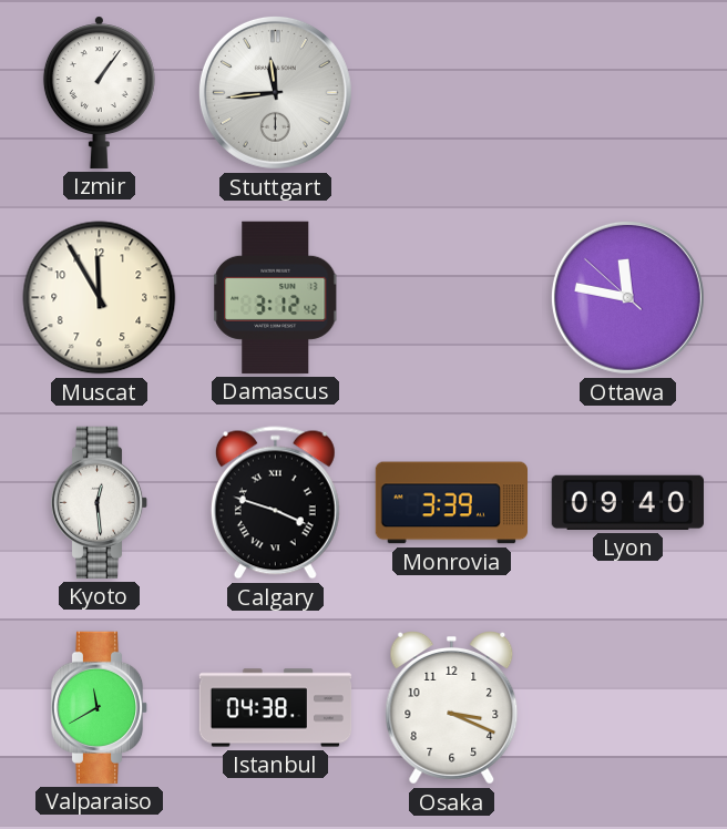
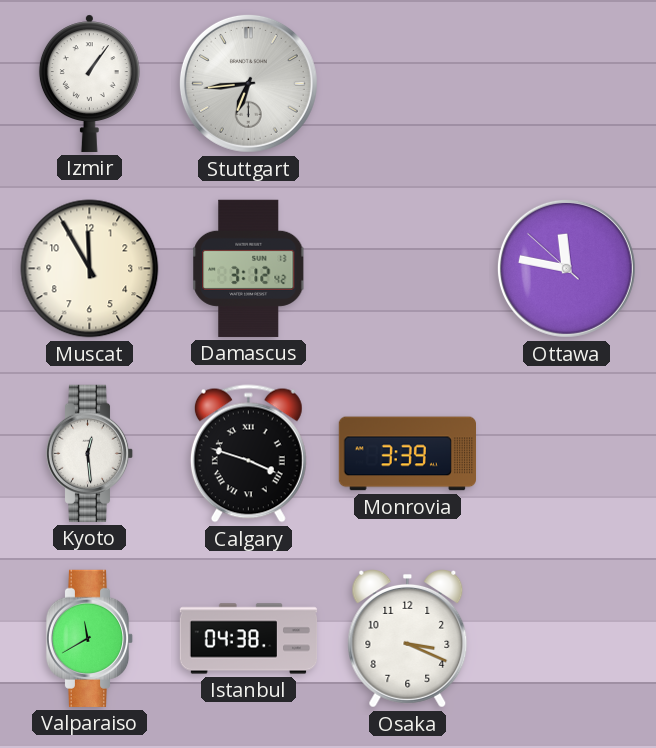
Stuttgart: 11:44 -> 6:44 (248, 83)
Lyon: 09:40 -> none (627, 502)
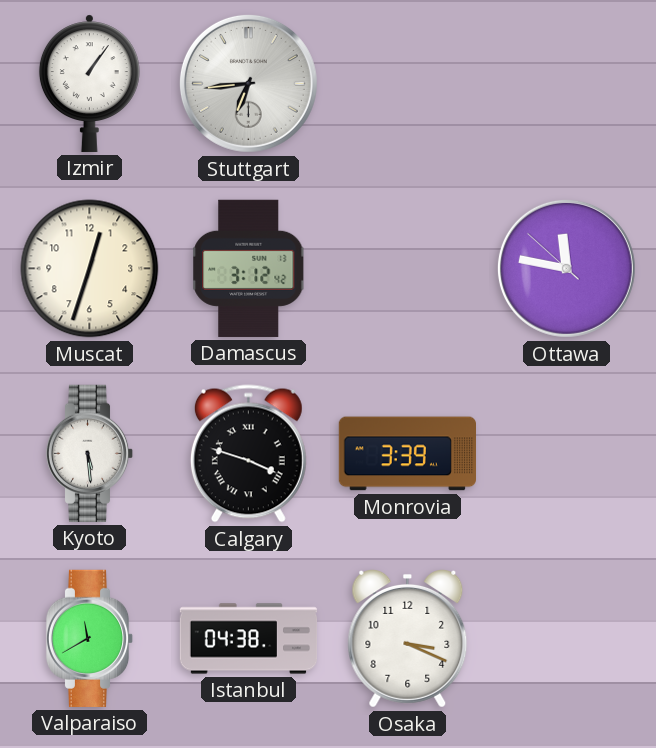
Muscat: 11:55 -> 12:33 (90, 269)
Kyoto: 12:29 -> 5:29 (90, 453)
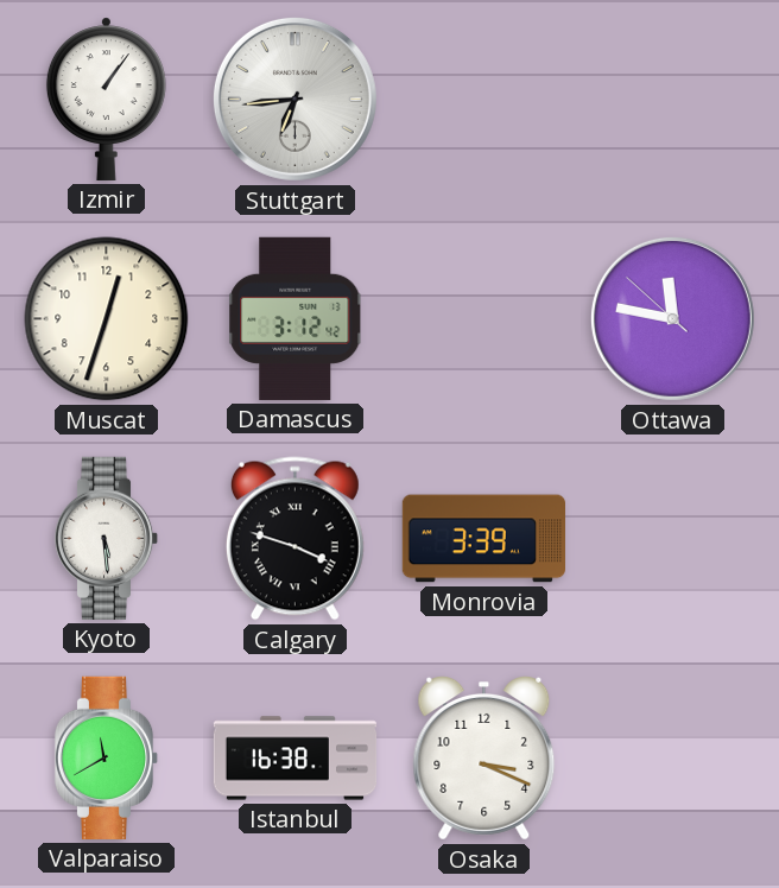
Istanbul: 04:38 -> 16:38 (296, 759)
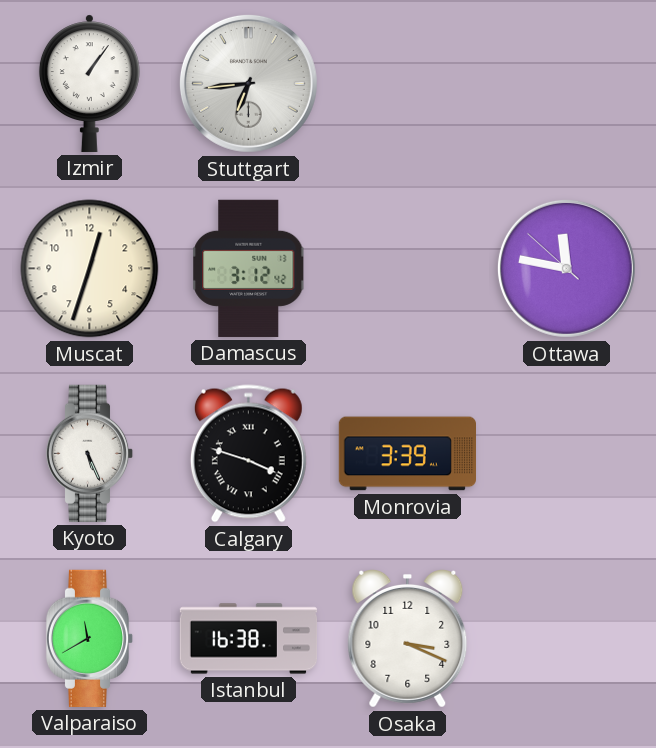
Kyoto: 5:29 -> 5:26 (90, 453)
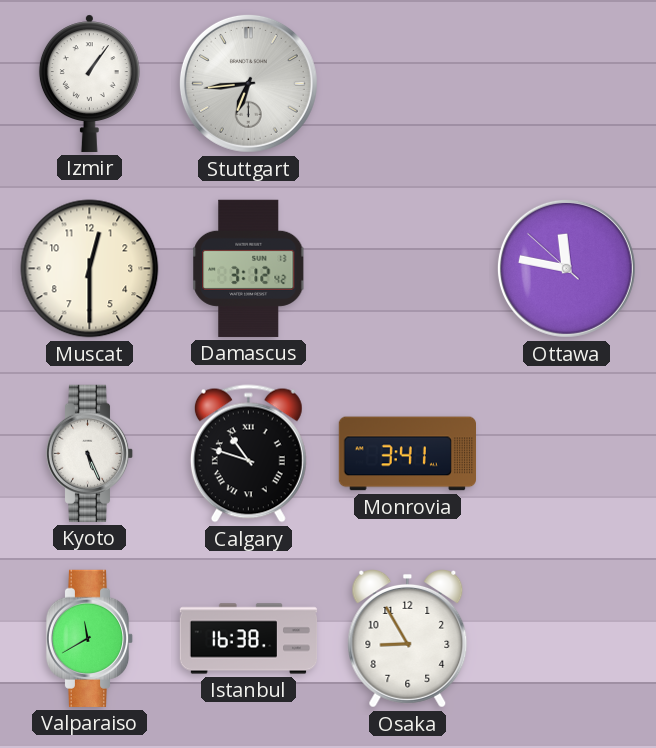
Muscat: 12:33 -> 12:30 (90, 269)
Calgary: 3:48 -> 10:48 (248, 454)
Monrovia: 3:39 -> 3:41 (407, 454)
Osaka: 3:19 -> 8:55 (408, 639)
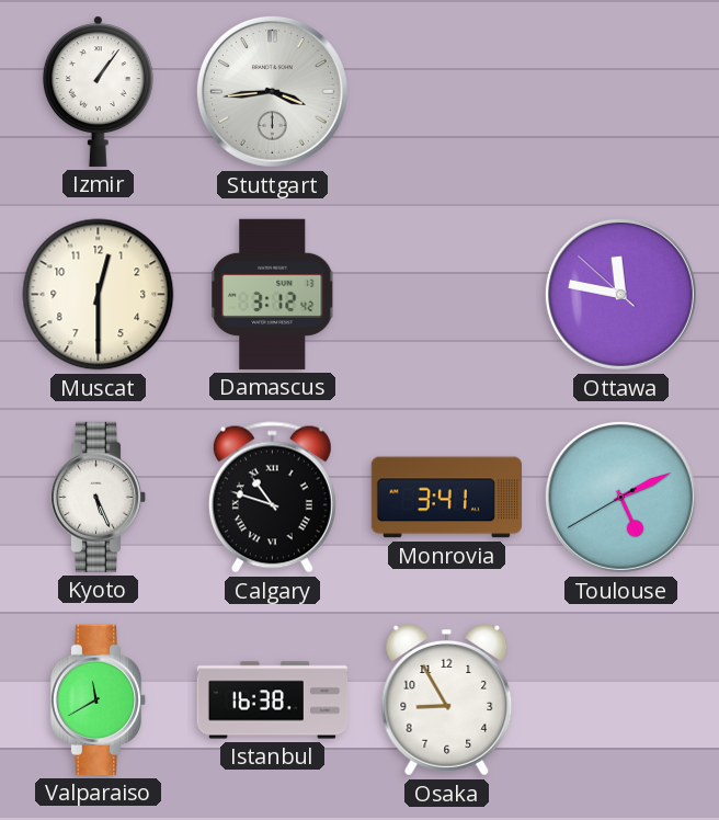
Stuttgart: 6:44 -> 3:44 (272, 91)
Toulouse: none -> 5:10 (620, 497)
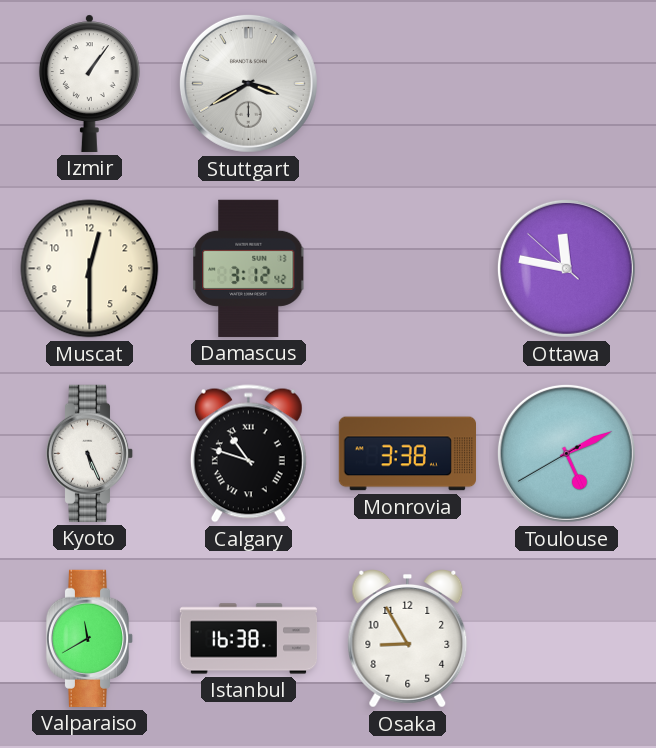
Stuttgart: 3:44 -> 3:40 (248, 83)
Monrovia: 3:41 -> 3:38 (407, 454)
